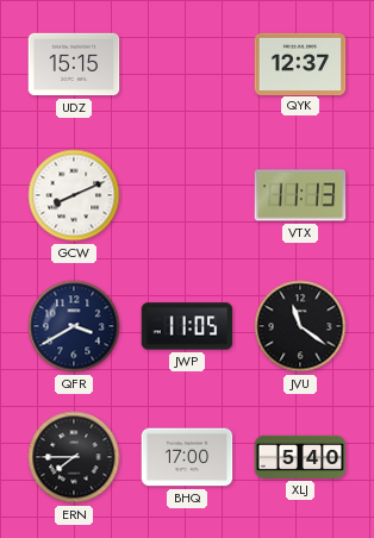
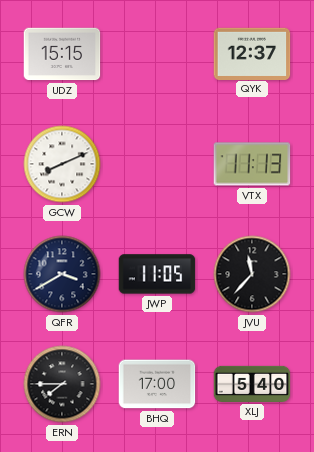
JVU: 11:21 -> 11:37 (252, 274)
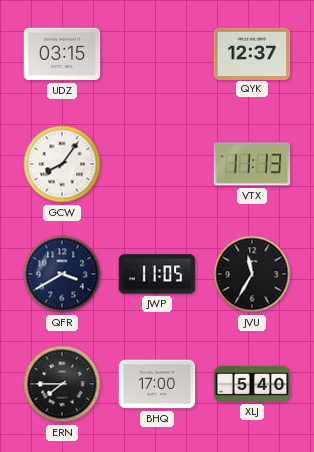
UDZ: 15:15 -> 03:15 (62, 54)
GCW: 8:11 -> 8:06 (62, 164)
JVU: 11:37 -> 11:35 (252, 274)
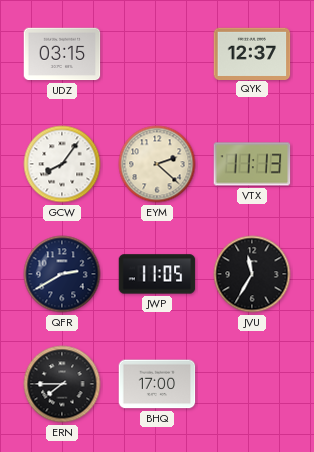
EYM: none -> 2:22 (157, 164)
QFR: 3:40 -> 2:40 (62, 274)
XLJ: 5:40 -> none (252, 384)
